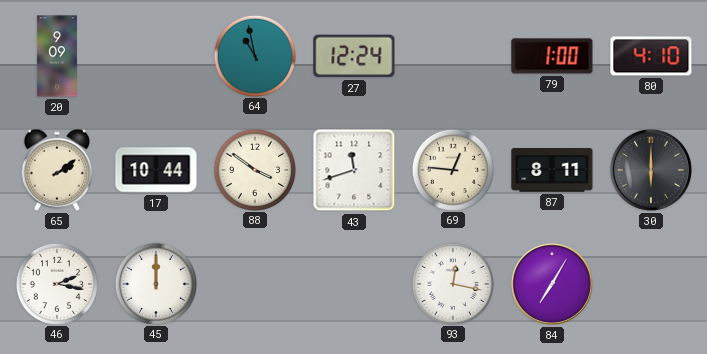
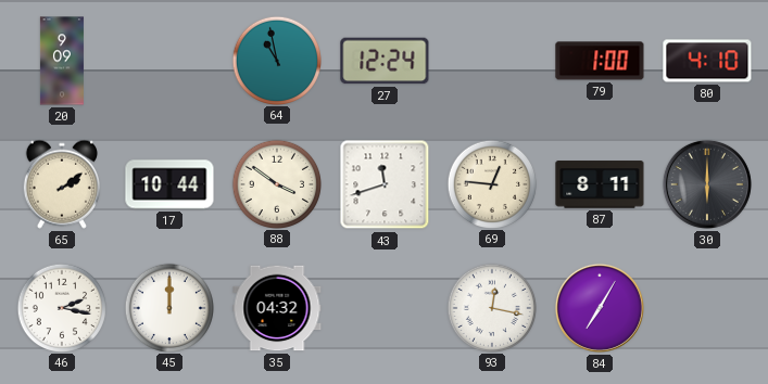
35: none -> 04:32 (277, 308)
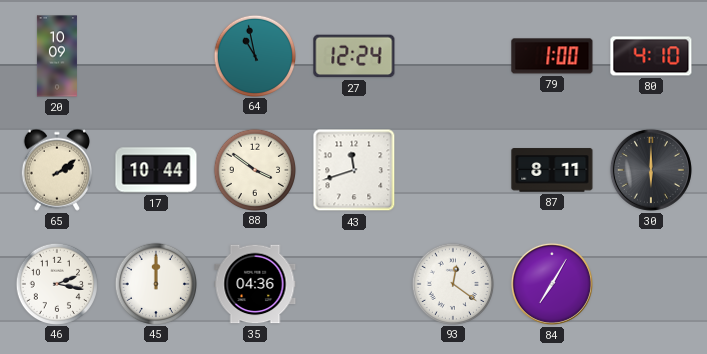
20: 9:09 -> 10:09 (57, 56)
69: 12:46 -> none (491, 183)
35: 04:32 -> 04:36 (255, 284)
93: 12:17 -> 12:21 (452, 283)
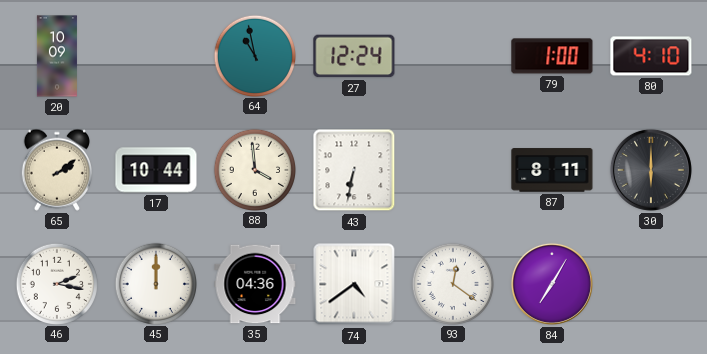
88: 3:51 -> 3:59 (254, 169)
43: 11:42 -> 6:32 (354, 170)
74: none -> 4:39 (354, 284)
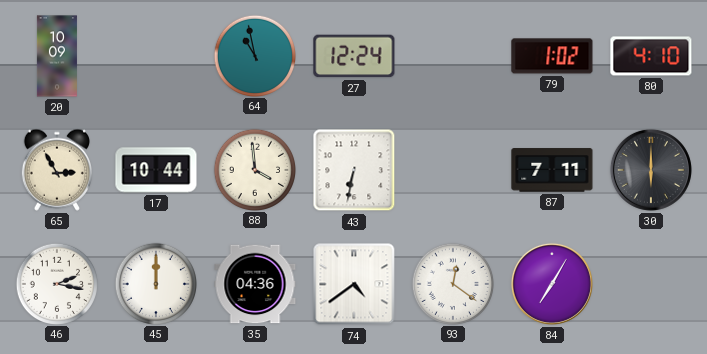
79: 1:00 -> 1:02 (552, 56)
65: 2:09 -> 2:55 (57, 170)
87: 8:11 -> 7:11 (552, 170)
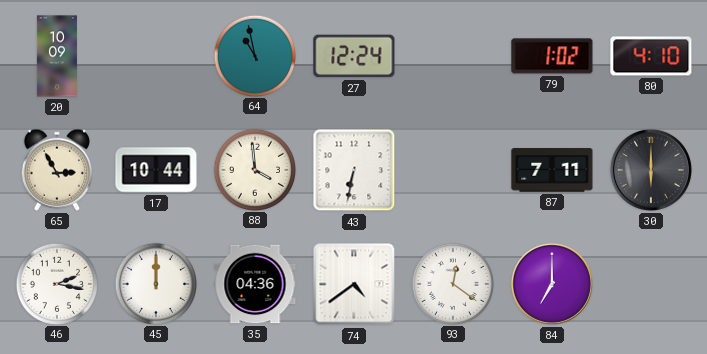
84: 7:05 -> 7:00 (552, 284)
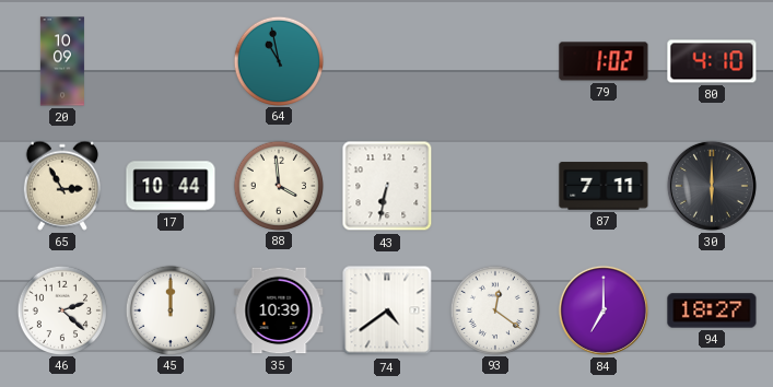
27: 12:24 -> none (354, 56)
46: 2:17 -> 2:22 (61, 309)
35: 04:36 -> 10:39 (279, 310)
94: none -> 18:27 (712, 310)
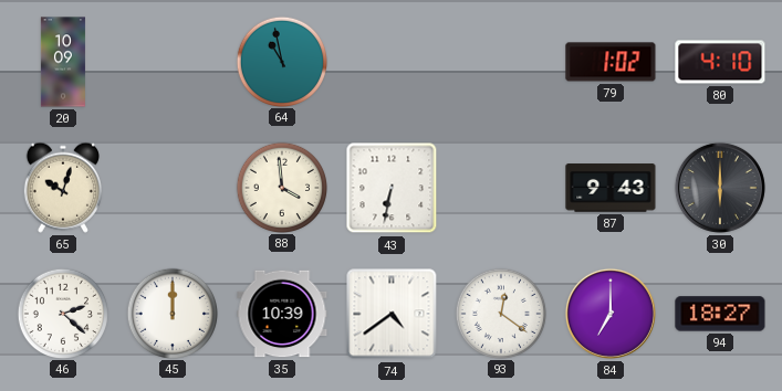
65: 2:55 -> 10:03 (63, 188)
17: 10:44 -> none (171, 186)
87: 7:11 -> 9:43 (611, 188)
